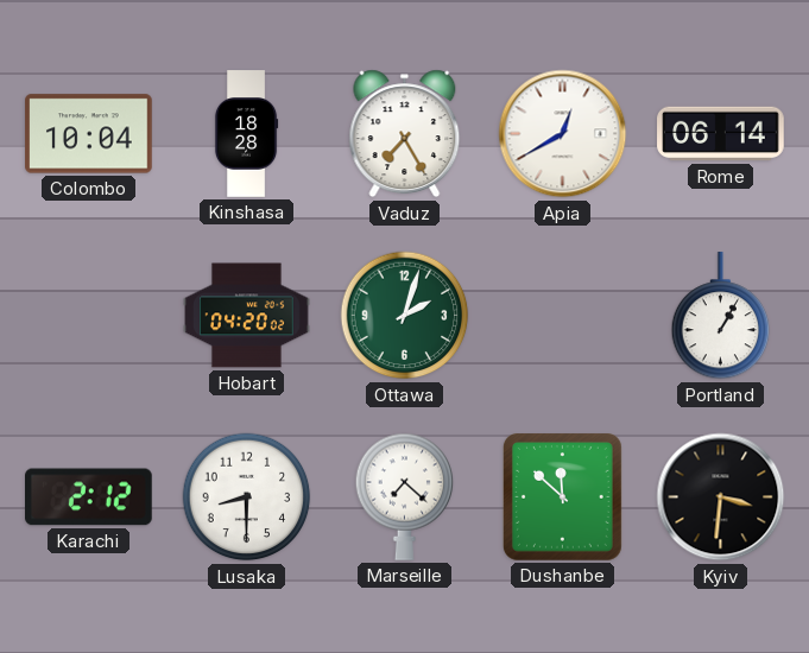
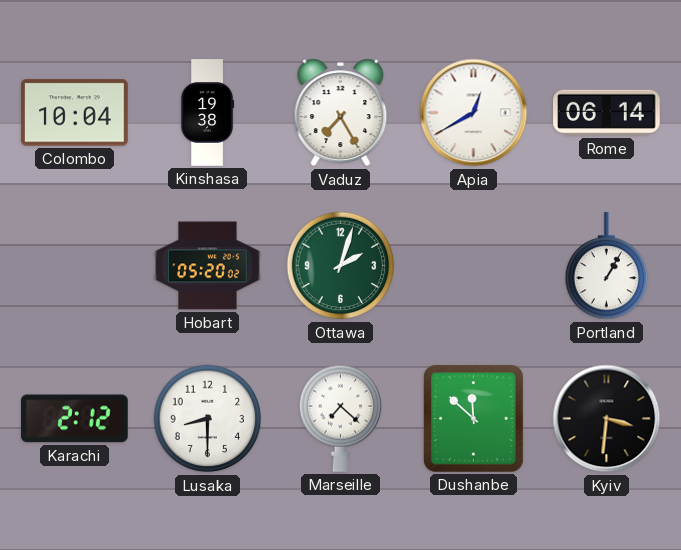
Kinshasa: 18:28 -> 19:38 (207, 113)
Hobart: 04:20 -> 05:20 (208, 266)
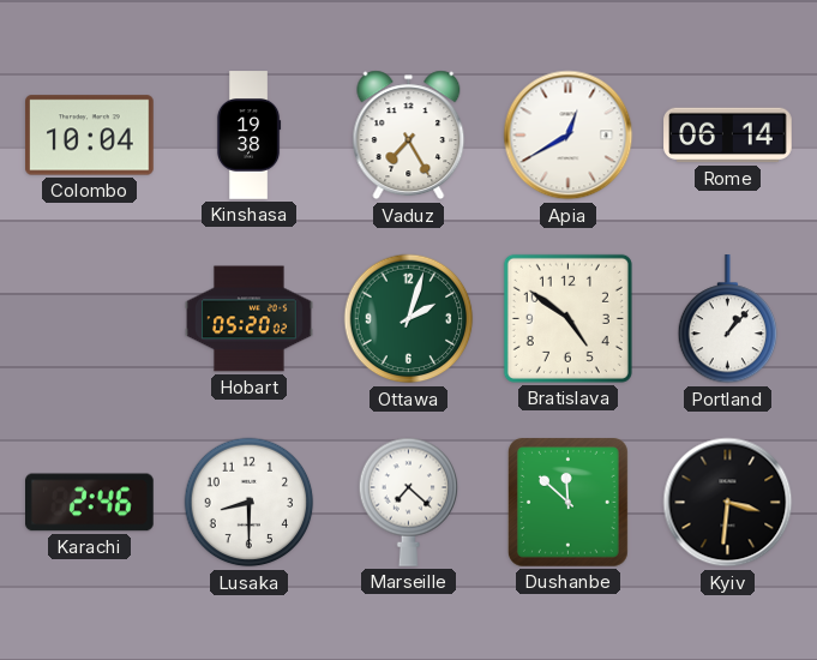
Bratislava: none -> 4:51 (567, 318)
Portland: 1:05 -> 1:07 (728, 319)
Karachi: 2:12 -> 2:46 (90, 503)
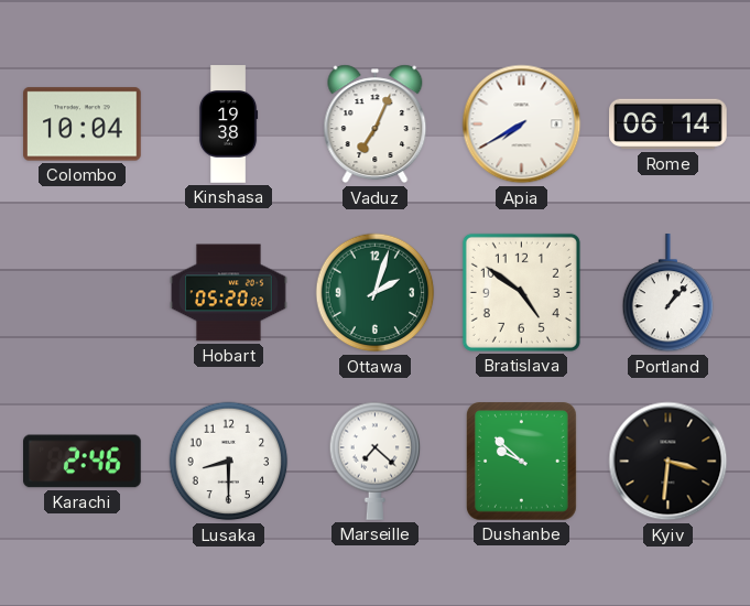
Vaduz: 7:25 -> 7:04 (376, 125)
Apia: 12:40 -> 7:40 (522, 125)
Dushanbe: 11:52 -> 9:52 (521, 462)
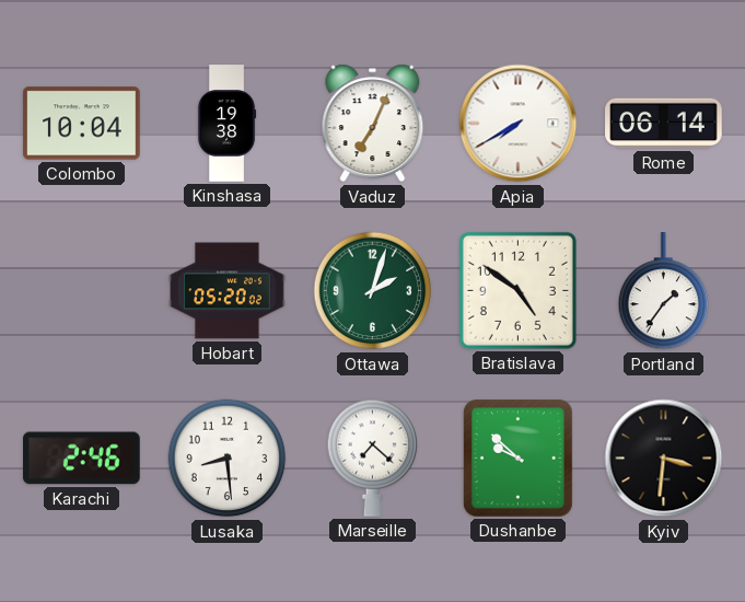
Portland: 1:07 -> 1:36 (664, 291)
Lusaka: 8:30 -> 8:29 (228, 459)
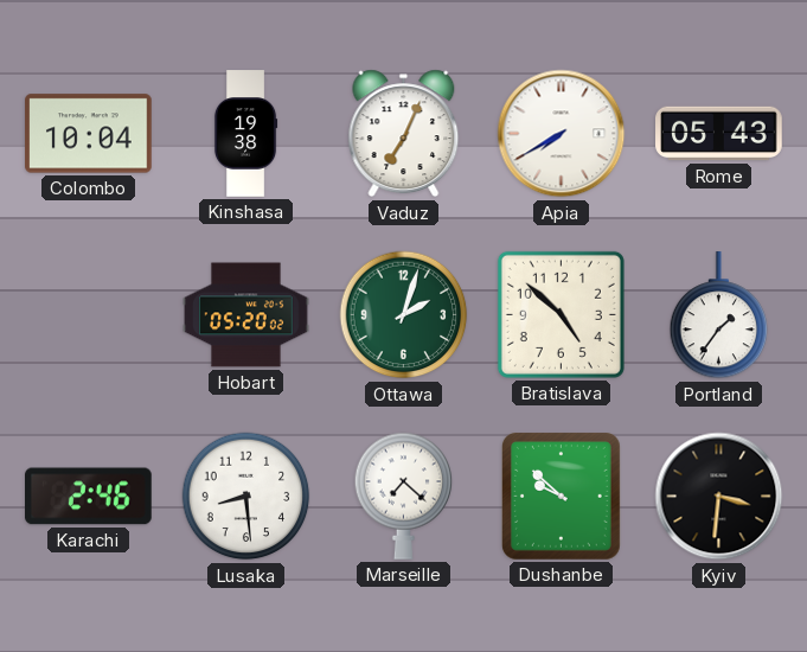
Rome: 06:14 -> 05:43 (719, 134)
Bratislava: 4:51 -> 4:52 (561, 314)
